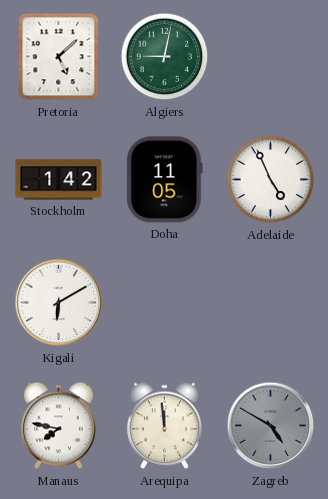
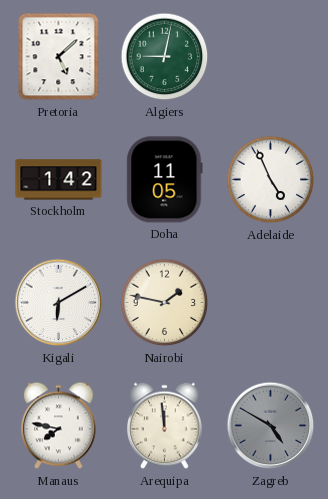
Nairobi: none -> 1:47 (165, 303)
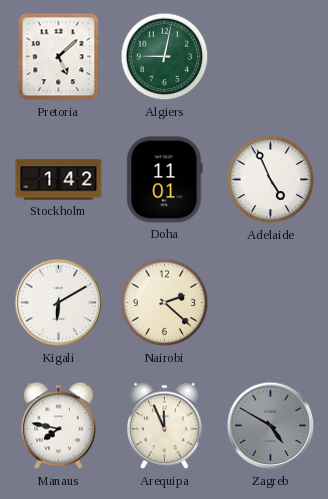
Doha: 11:05 -> 11:01 (165, 180)
Nairobi: 1:47 -> 2:22 (165, 303)
Arequipa: 11:59 -> 11:56 (165, 426)
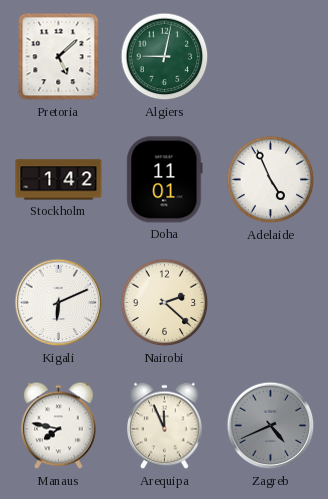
Kigali: 6:10 -> 6:11 (59, 303)
Zagreb: 4:50 -> 4:41 (271, 426)
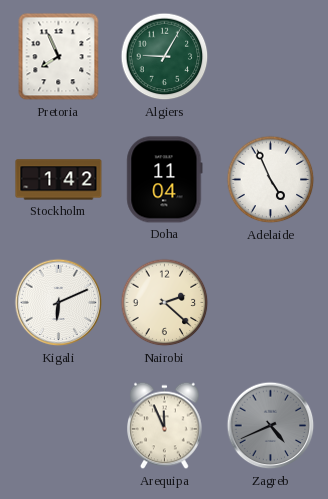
Pretoria: 5:08 -> 7:56 (59, 57)
Algiers: 9:02 -> 9:05 (165, 57)
Doha: 11:01 -> 11:04 (165, 180)
Manaus: 7:47 -> none (59, 426)
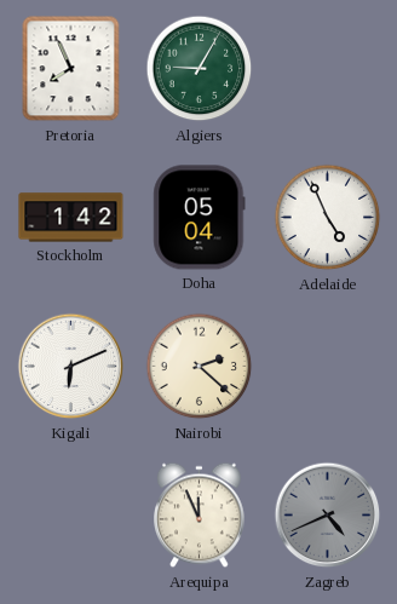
Doha: 11:04 -> 05:04 (200, 218)
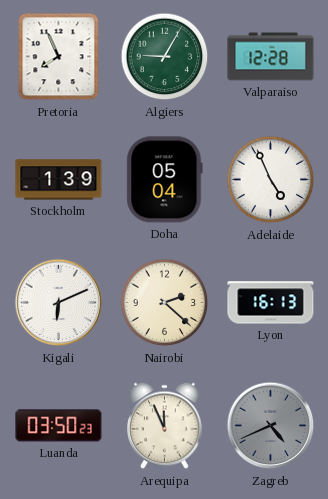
Valparaiso: none -> 12:28 (271, 57)
Stockholm: 1:42 -> 1:39 (59, 180)
Lyon: none -> 16:13 (271, 303)
Luanda: none -> 03:50 (59, 426)
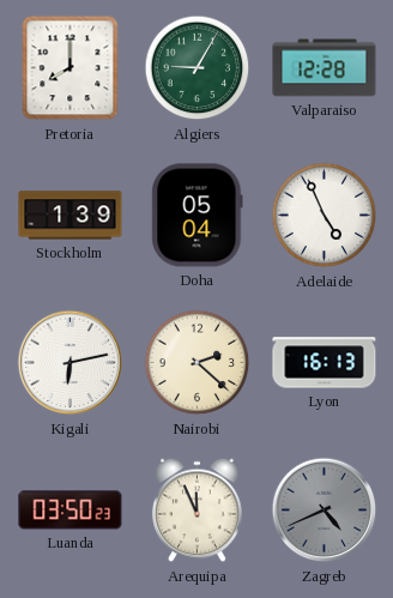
Pretoria: 7:56 -> 8:00 (71, 68)
Kigali: 6:11 -> 6:13 (71, 363)
